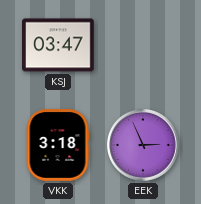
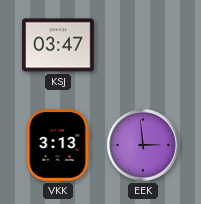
VKK: 3:18 -> 3:13 (58, 145)
EEK: 2:56 -> 2:59 (144, 146)
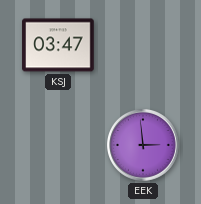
VKK: 3:13 -> none (58, 145)
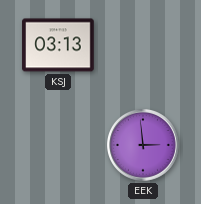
KSJ: 03:47 -> 03:13 (58, 45)
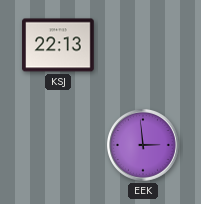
KSJ: 03:13 -> 22:13 (58, 45)
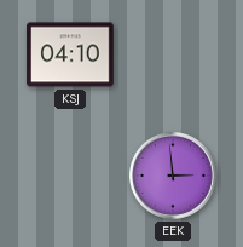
KSJ: 22:13 -> 04:10 (70, 54)
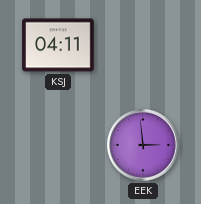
KSJ: 04:10 -> 04:11 (58, 45)
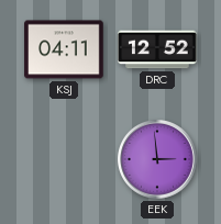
DRC: none -> 12:52 (157, 49)
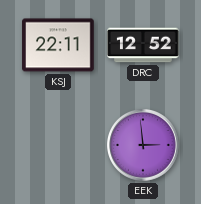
KSJ: 04:11 -> 22:11 (58, 45)
